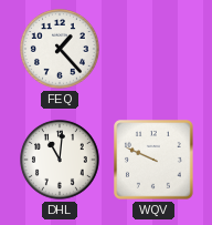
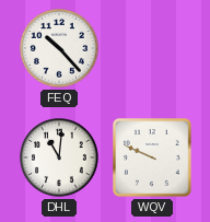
FEQ: 1:23 -> 10:23 (60, 49)
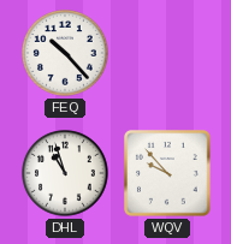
DHL: 11:01 -> 10:57 (66, 174)
WQV: 9:49 -> 9:53 (168, 174)
